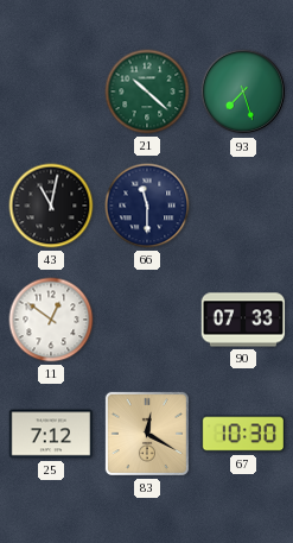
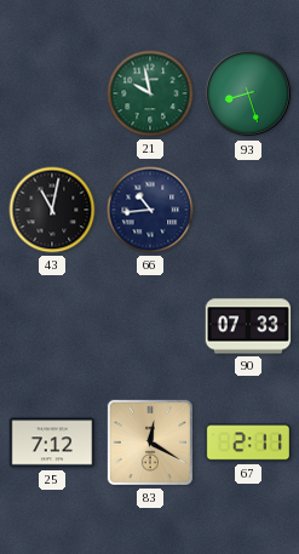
21: 10:22 -> 9:58 (150, 93)
93: 7:27 -> 8:27 (248, 93)
66: 11:30 -> 10:44 (150, 210)
11: 12:51 -> none (51, 320)
67: 10:30 -> 2:11 (248, 442)
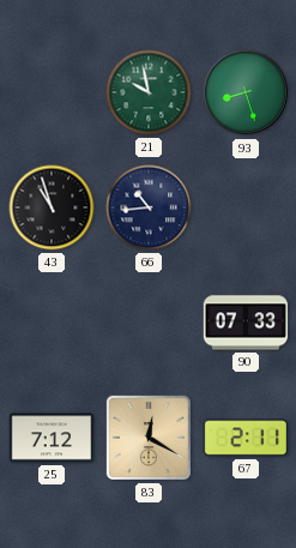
43: 11:02 -> 10:57 (52, 207)
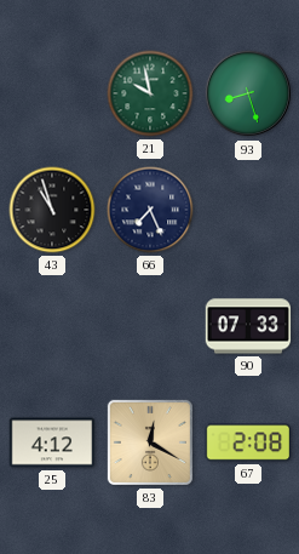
66: 10:44 -> 7:26 (150, 210)
25: 7:12 -> 4:12 (52, 442)
67: 2:11 -> 2:08 (248, 442)
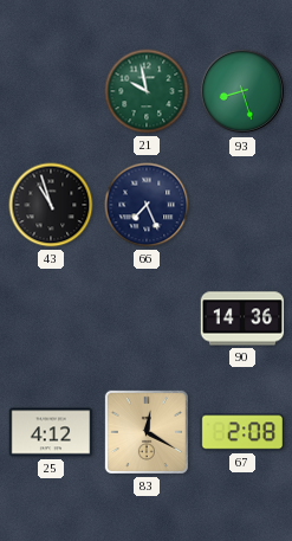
90: 07:33 -> 14:36 (242, 318)
